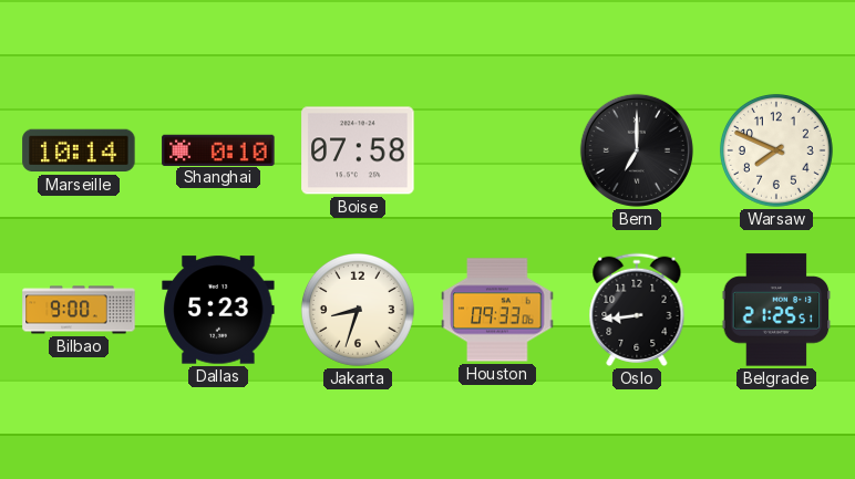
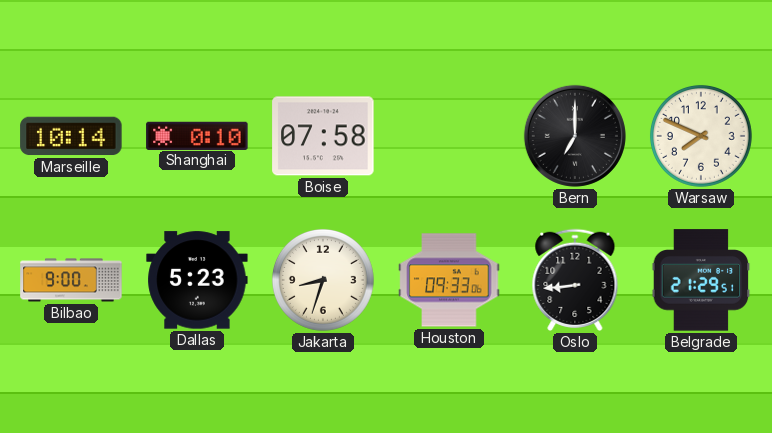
Belgrade: 21:25 -> 21:29 (701, 280)
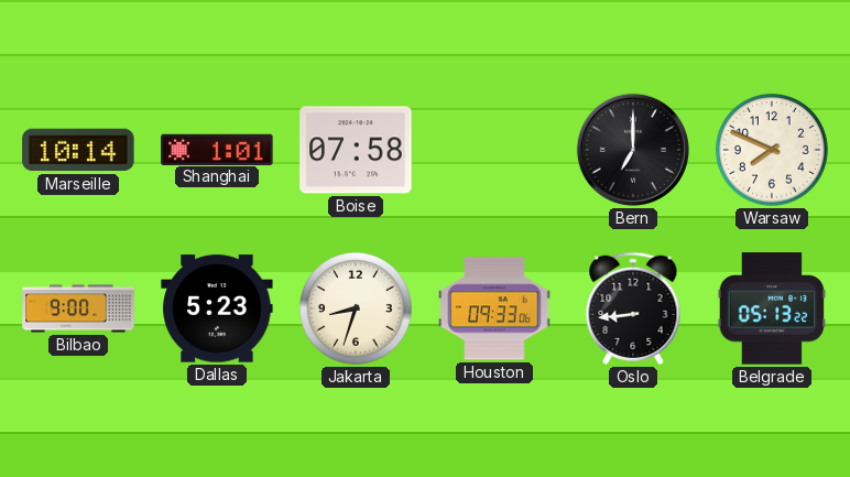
Shanghai: 0:10 -> 1:01 (217, 149)
Belgrade: 21:29 -> 05:13 (772, 308)
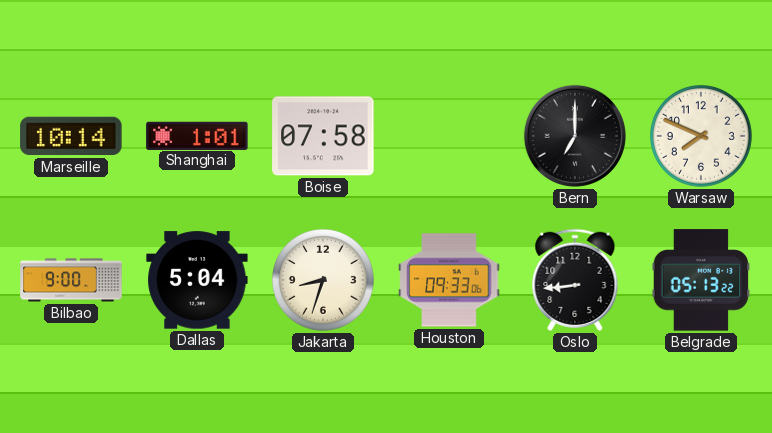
Dallas: 5:23 -> 5:04 (197, 280)
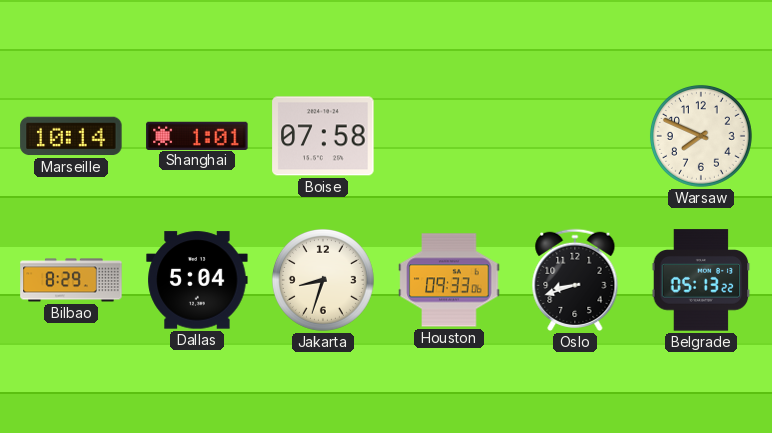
Bern: 7:00 -> none (575, 136)
Bilbao: 9:00 -> 8:29 (71, 280)
Oslo: 8:44 -> 8:42 (575, 280)
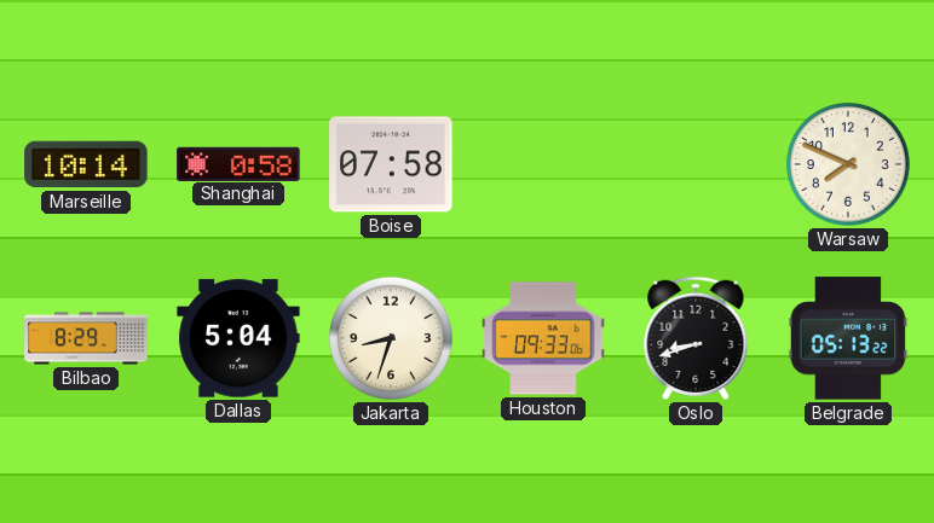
Shanghai: 1:01 -> 0:58 (238, 163)
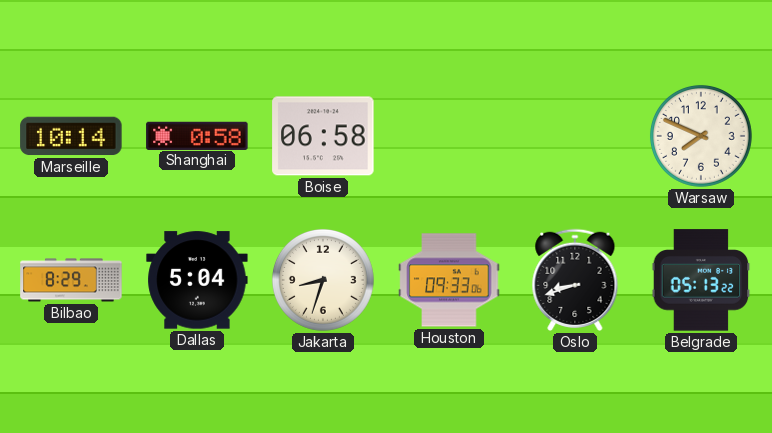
Boise: 07:58 -> 06:58 (323, 136)
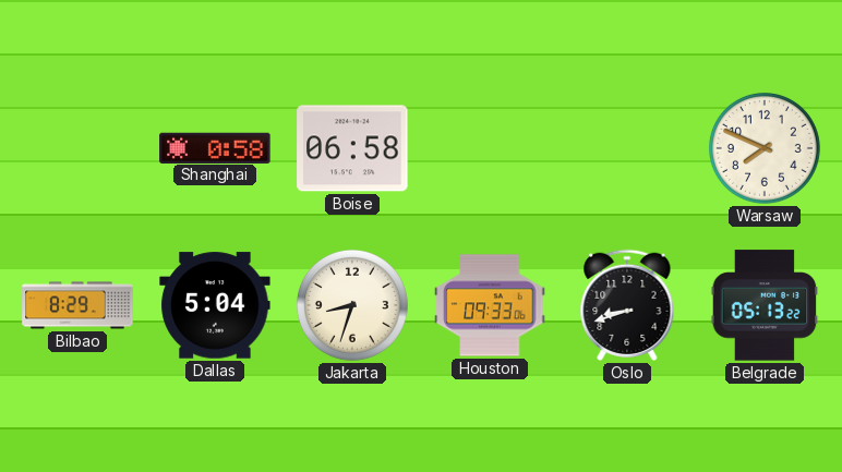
Marseille: 10:14 -> none (71, 136)
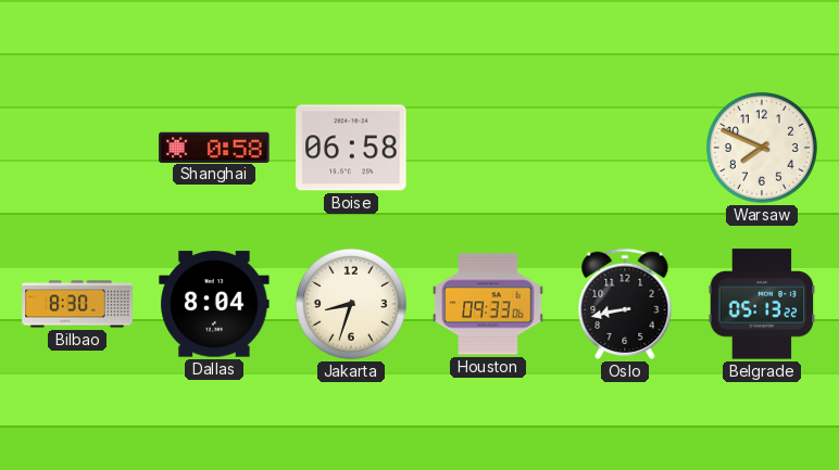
Bilbao: 8:29 -> 8:30 (77, 304)
Dallas: 5:04 -> 8:04 (214, 304)
Oslo: 8:42 -> 8:43 (625, 304)
